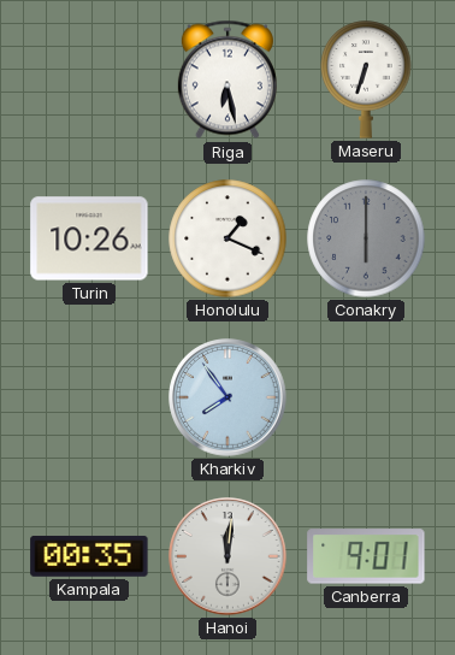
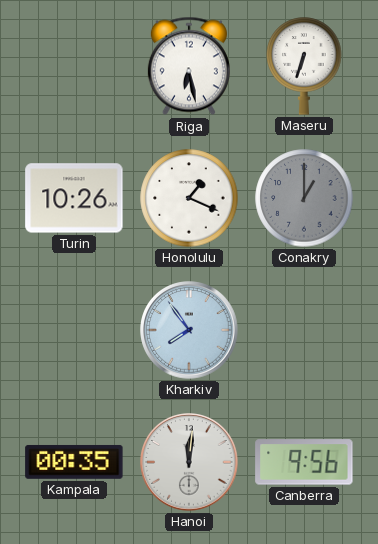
Conakry: 6:00 -> 1:00 (304, 198)
Canberra: 9:01 -> 9:56 (304, 462)
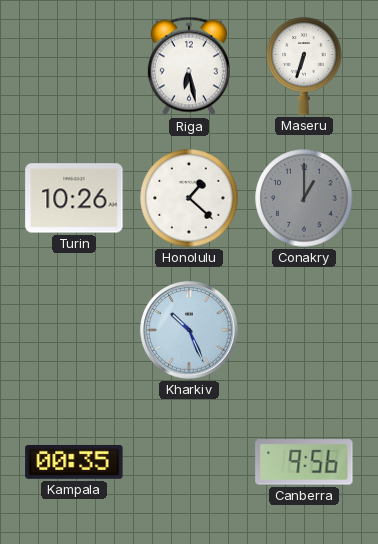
Honolulu: 1:19 -> 1:22 (189, 198)
Kharkiv: 7:54 -> 10:26 (189, 330)
Hanoi: 12:01 -> none (189, 462)
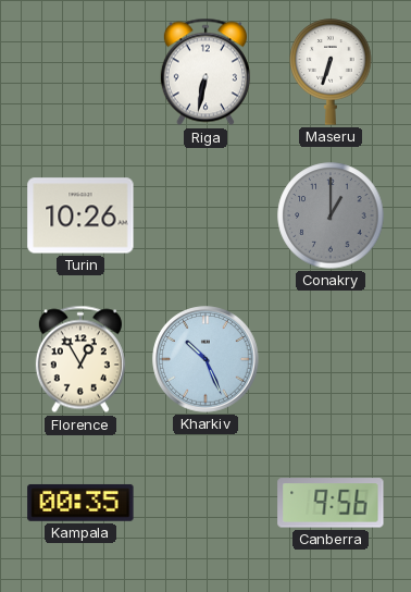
Riga: 6:28 -> 6:32 (205, 72)
Honolulu: 1:22 -> none (189, 198)
Florence: none -> 12:55 (80, 359)
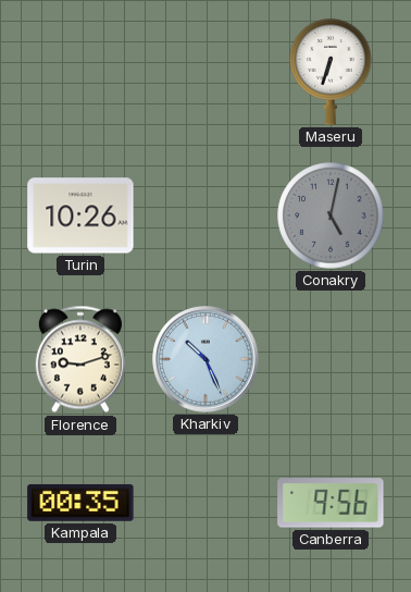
Riga: 6:32 -> none (205, 72)
Conakry: 1:00 -> 5:02 (331, 215)
Florence: 12:55 -> 9:12 (80, 359)
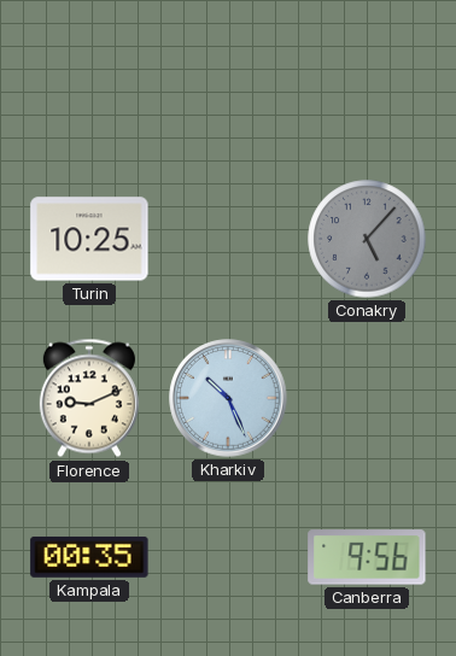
Maseru: 6:33 -> none (331, 72)
Turin: 10:26 -> 10:25 (89, 239)
Conakry: 5:02 -> 5:07 (367, 239)
Florence: 9:12 -> 9:11 (89, 398)
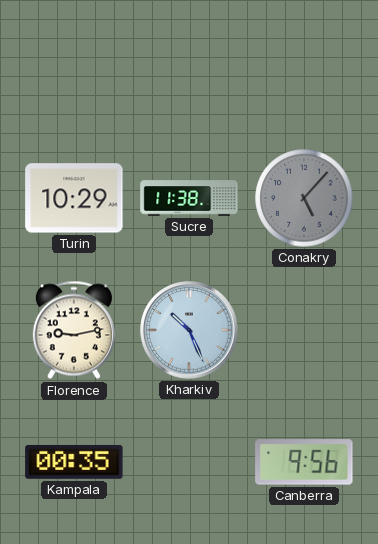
Turin: 10:25 -> 10:29 (74, 198)
Sucre: none -> 11:38 (189, 198)
Florence: 9:11 -> 9:13 (74, 330)
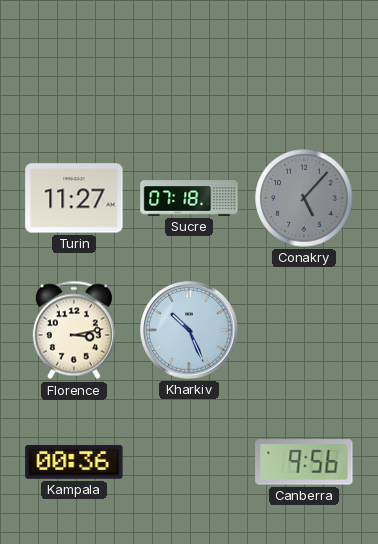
Turin: 10:29 -> 11:27 (74, 198)
Sucre: 11:38 -> 07:18 (189, 198)
Florence: 9:13 -> 3:13 (74, 330)
Kampala: 00:35 -> 00:36 (74, 462)
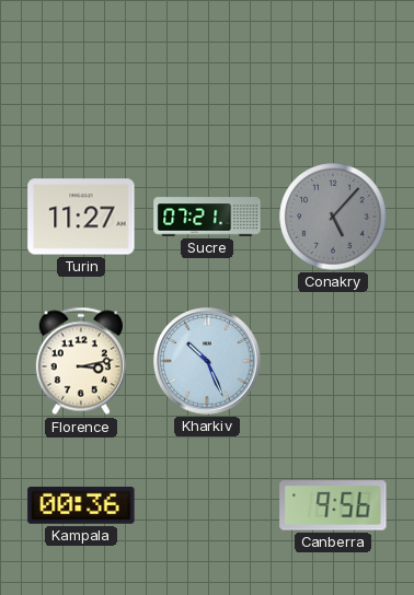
Sucre: 07:18 -> 07:21 (207, 217)
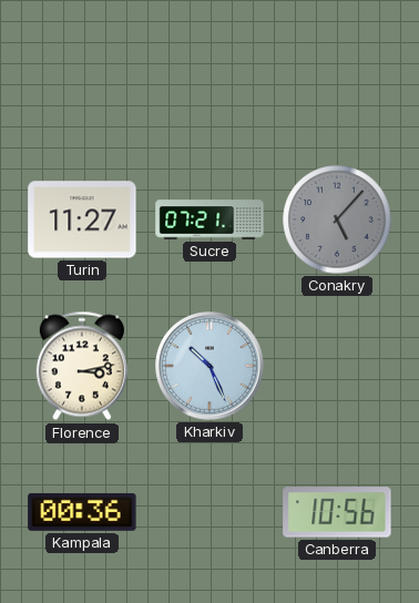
Canberra: 9:56 -> 10:56 (337, 512)
